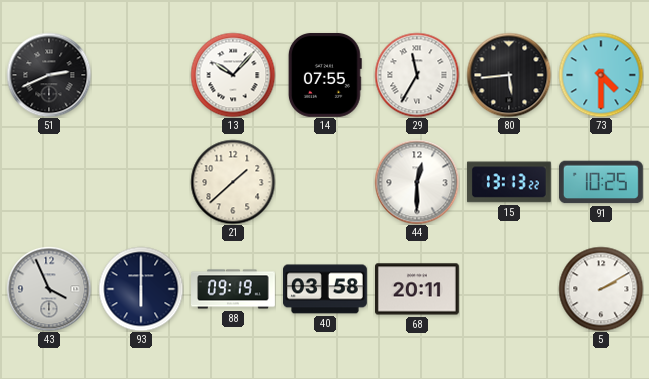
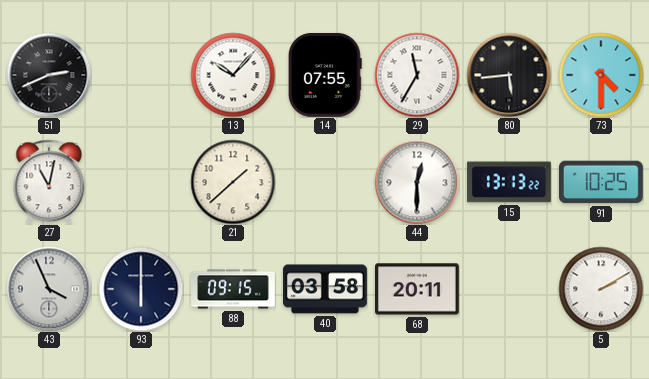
27: none -> 11:02 (49, 182)
88: 09:19 -> 09:15 (234, 289)
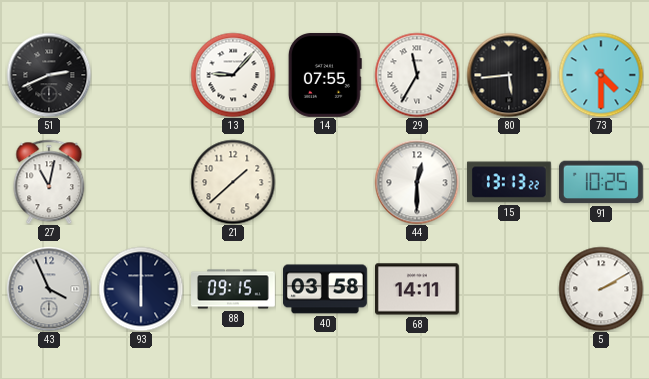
13: 10:07 -> 9:07 (233, 75)
68: 20:11 -> 14:11 (418, 289)
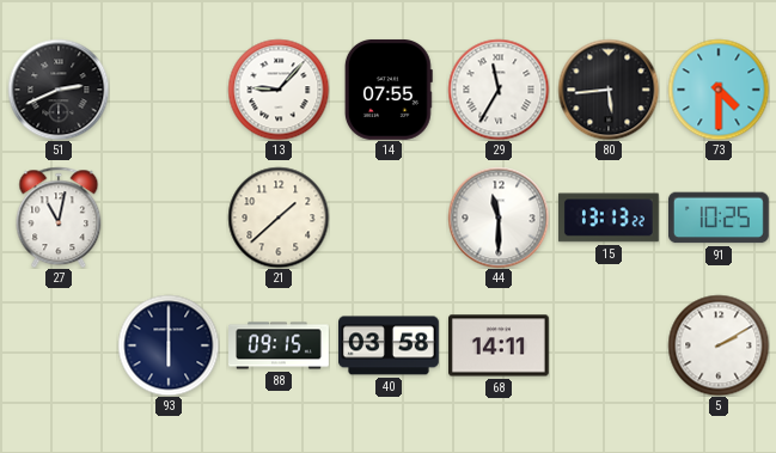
44: 12:30 -> 11:30 (499, 218)
43: 3:56 -> none (49, 289)
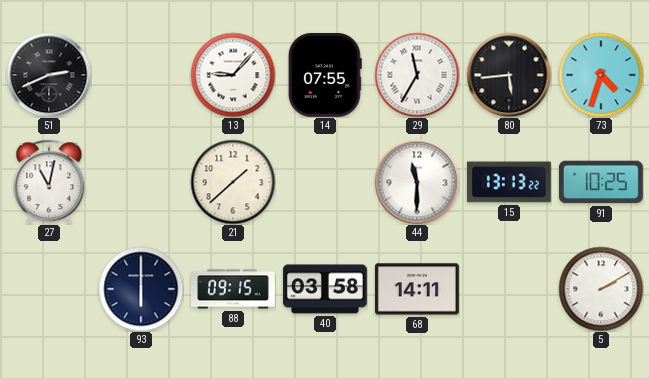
73: 4:30 -> 4:33 (601, 75)
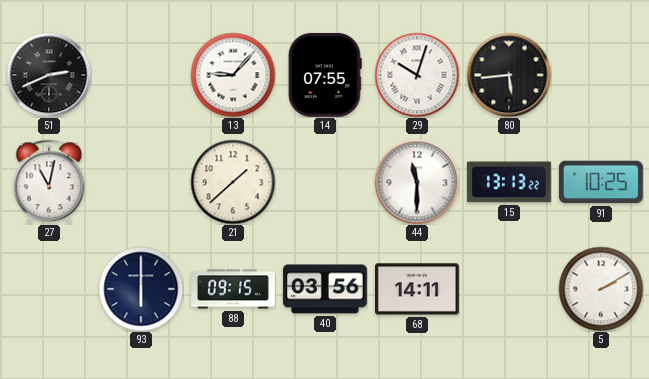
29: 11:35 -> 10:03 (417, 75)
73: 4:33 -> none (601, 75)
40: 03:58 -> 03:56 (326, 289)
